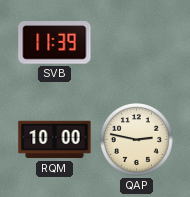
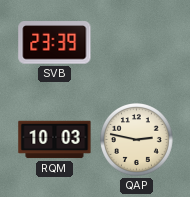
SVB: 11:39 -> 23:39 (55, 43)
RQM: 10:00 -> 10:03 (55, 140)
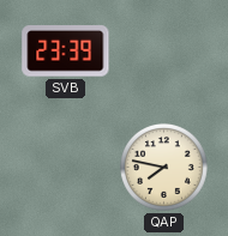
RQM: 10:03 -> none (55, 140)
QAP: 2:47 -> 7:47 (164, 168)
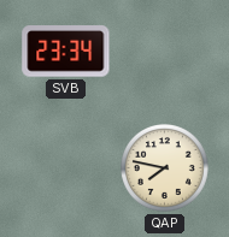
SVB: 23:39 -> 23:34 (66, 52)
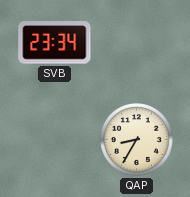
QAP: 7:47 -> 8:35 (137, 140)
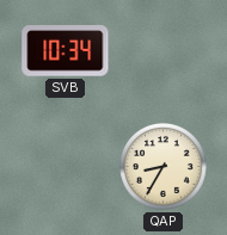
SVB: 23:34 -> 10:34 (66, 51)
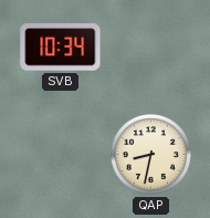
QAP: 8:35 -> 8:32 (151, 155)
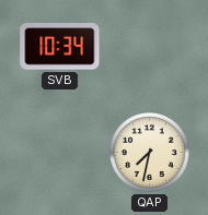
QAP: 8:32 -> 7:32 (150, 153)
